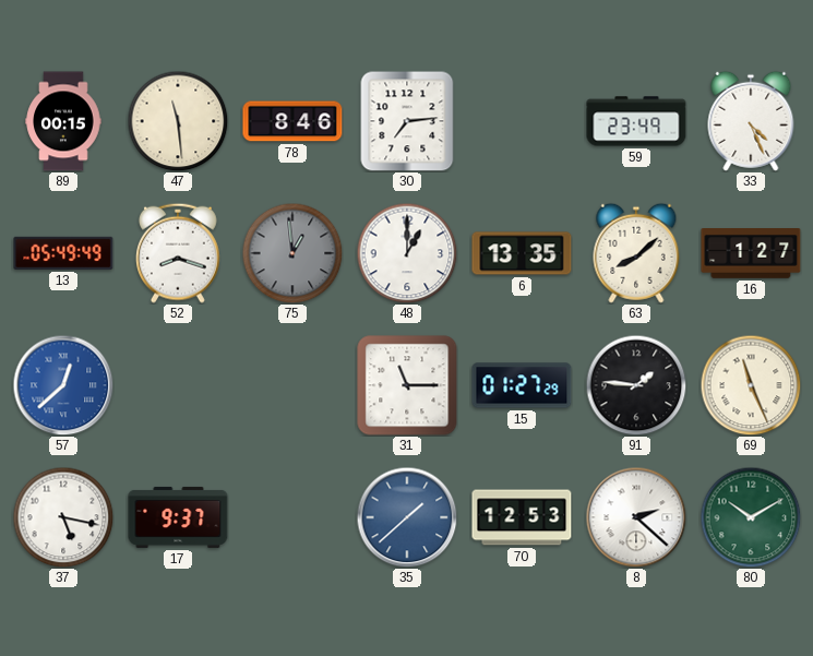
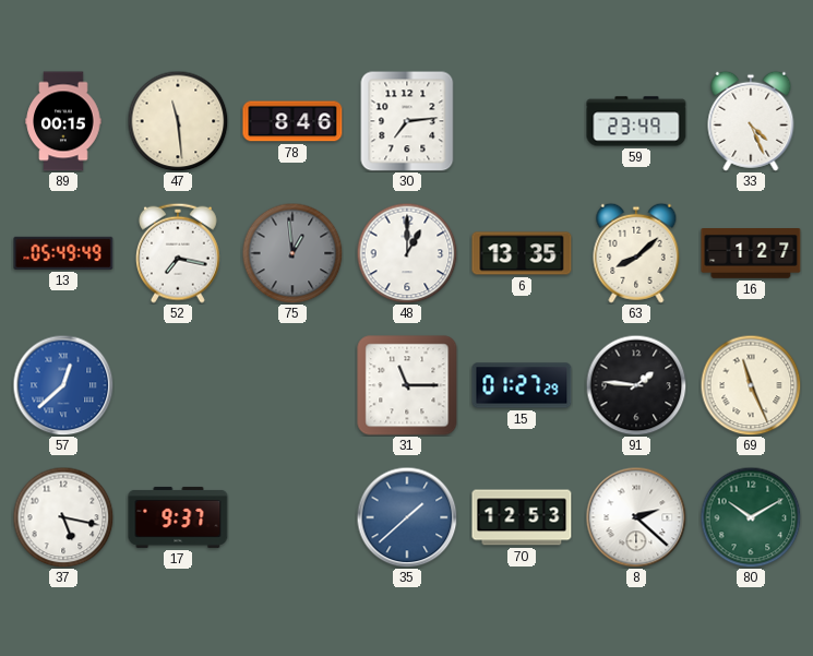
52: 8:18 -> 7:17 (178, 253)
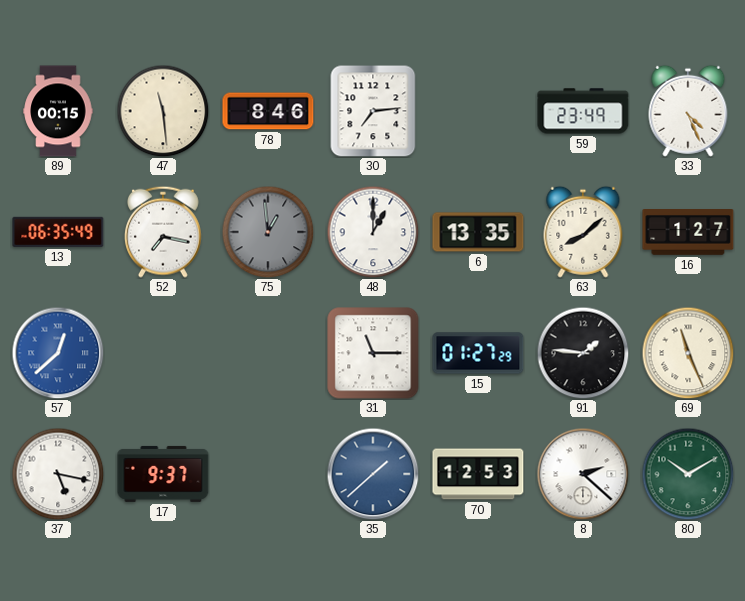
13: 05:49 -> 06:35 (58, 232)
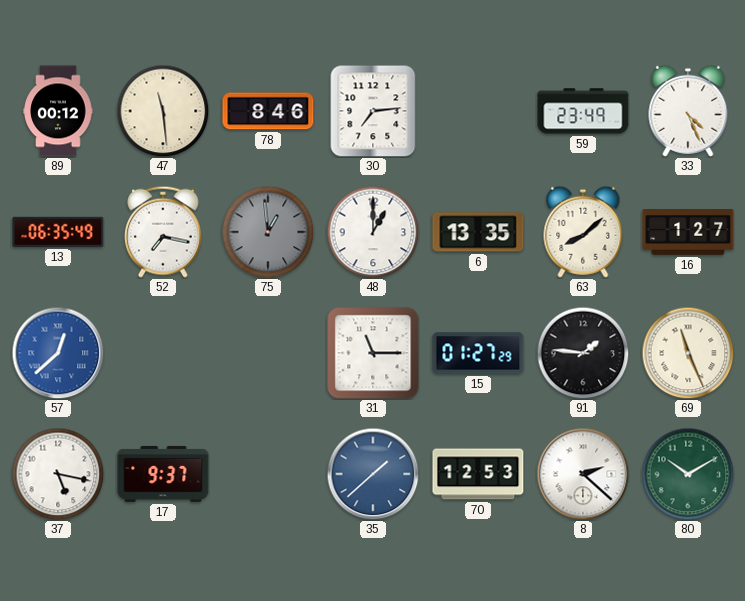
89: 00:15 -> 00:12 (58, 111)
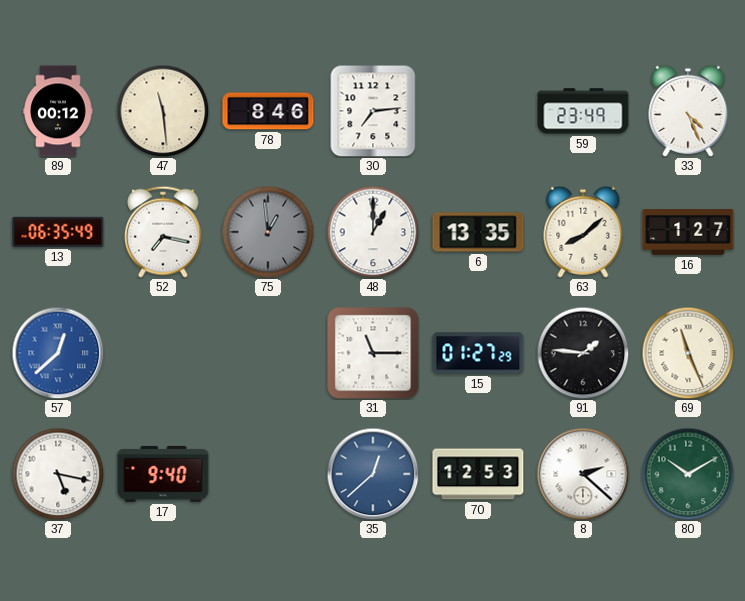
17: 9:37 -> 9:40 (163, 474)
35: 1:38 -> 12:38 (373, 474)
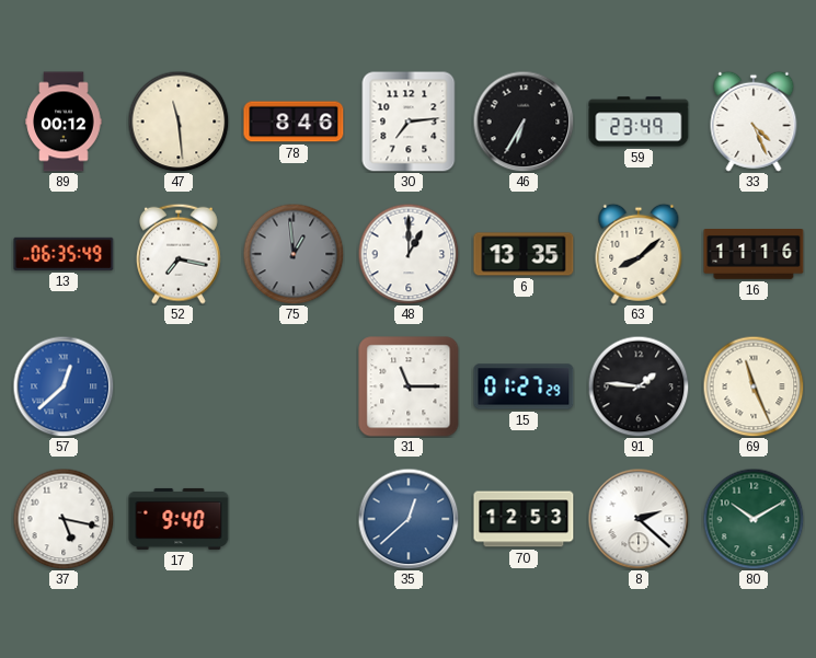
46: none -> 6:35 (524, 122)
16: 1:27 -> 11:16 (754, 255)
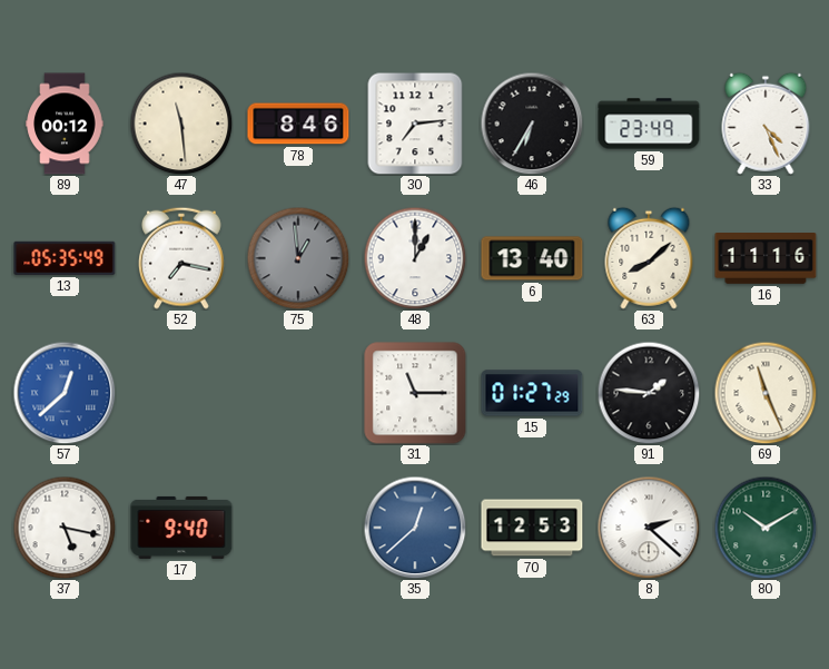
13: 06:35 -> 05:35 (65, 258)
6: 13:35 -> 13:40 (532, 258)
